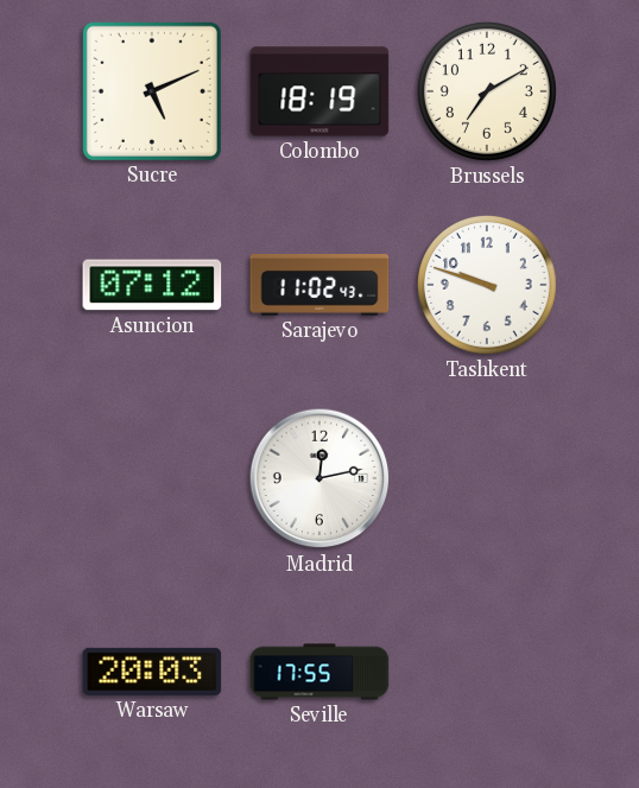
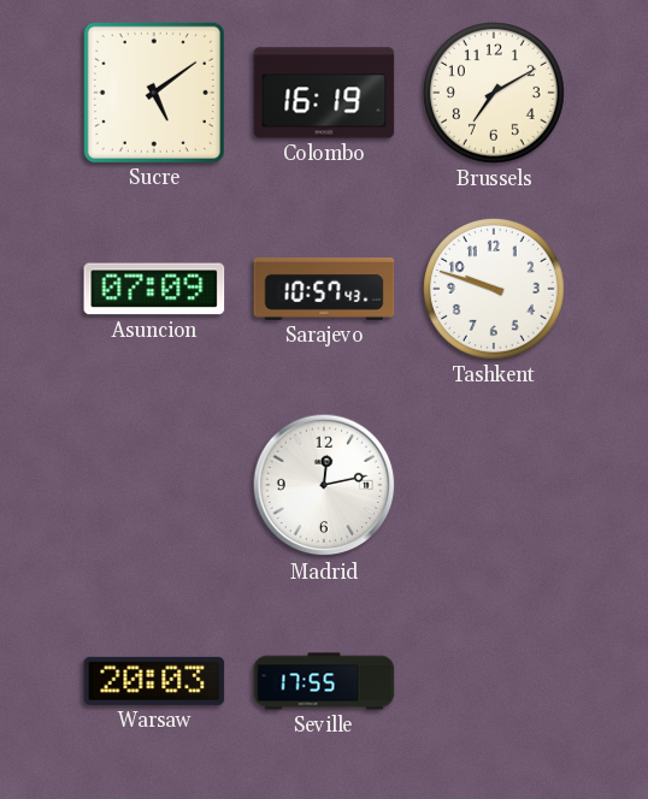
Sucre: 5:11 -> 5:09 (154, 93)
Colombo: 18:19 -> 16:19 (324, 93)
Asuncion: 07:12 -> 07:09 (154, 289)
Sarajevo: 11:02 -> 10:57 (324, 289)
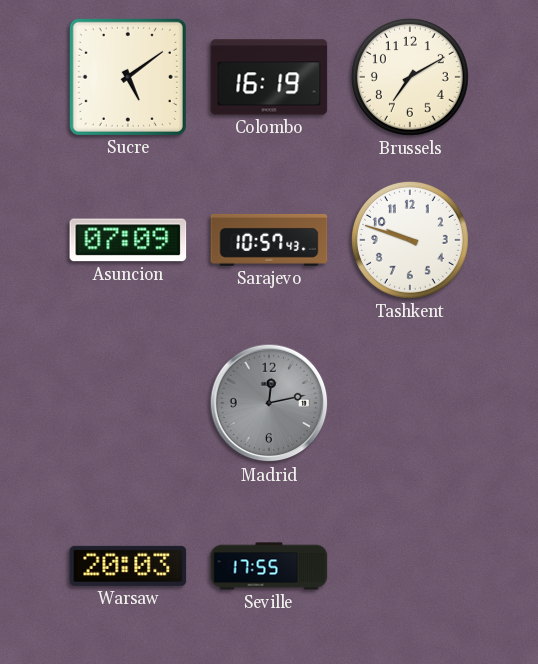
Madrid dial: white -> grey (269, 403)
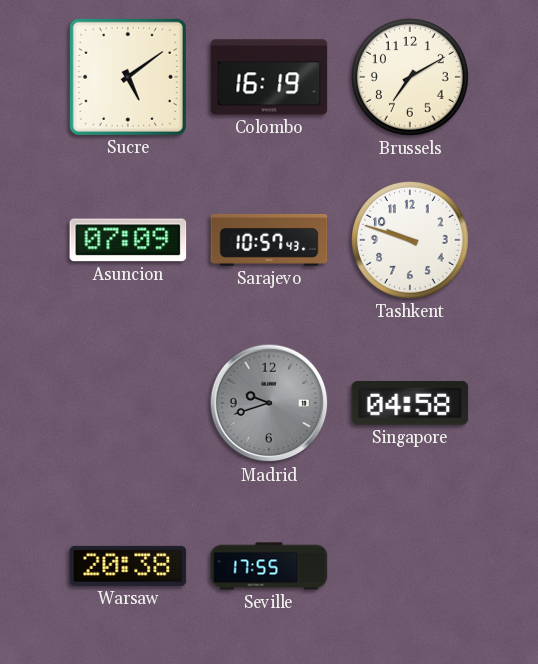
Madrid: 12:13 -> 9:42 (269, 403)
Singapore: none -> 04:58 (410, 404)
Warsaw: 20:03 -> 20:38 (128, 566)
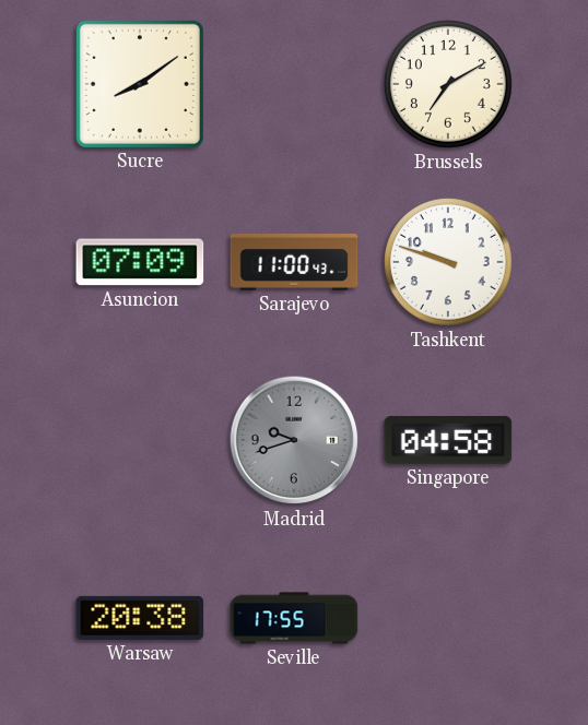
Sucre: 5:09 -> 8:09 (140, 84)
Colombo: 16:19 -> none (269, 77)
Sarajevo: 10:57 -> 11:00 (294, 262)
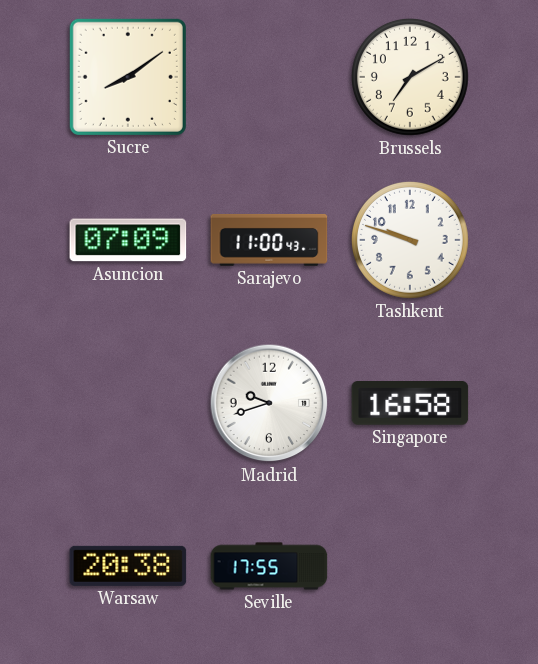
Madrid dial: grey -> white (269, 403)
Singapore: 04:58 -> 16:58 (410, 404)
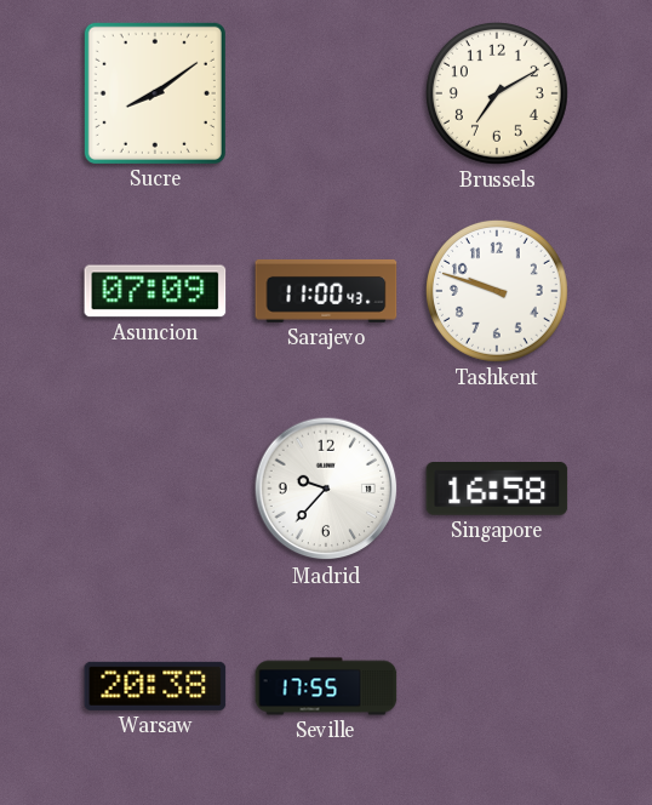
Madrid: 9:42 -> 9:37 (326, 489)
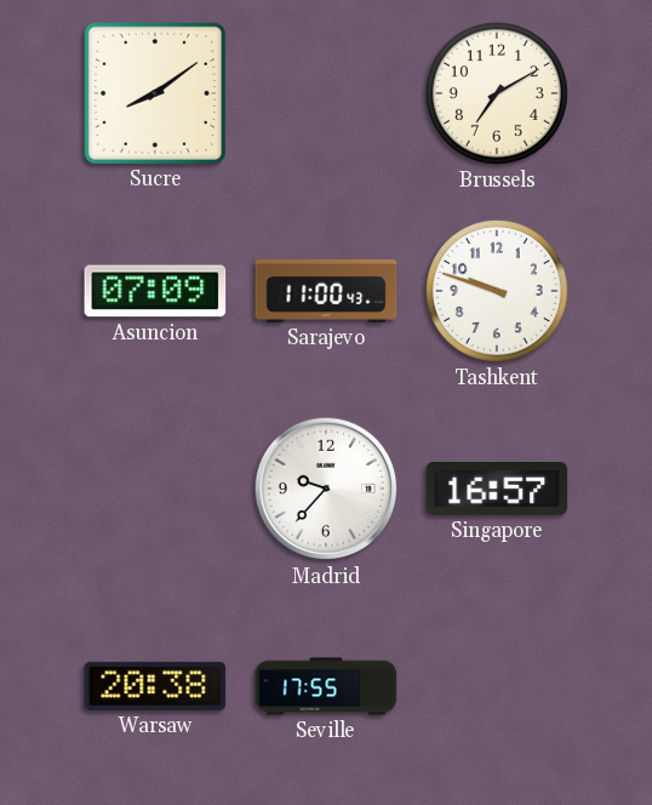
Singapore: 16:58 -> 16:57 (497, 490)
